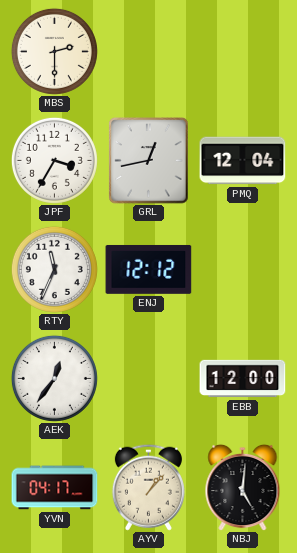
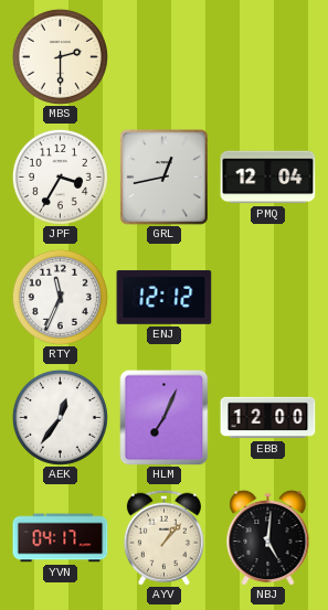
HLM: none -> 7:04 (165, 417)
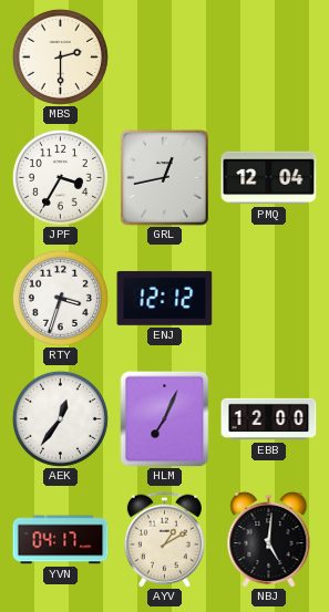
RTY: 11:34 -> 3:33 (60, 298)
AYV: 1:07 -> 1:10 (164, 539)
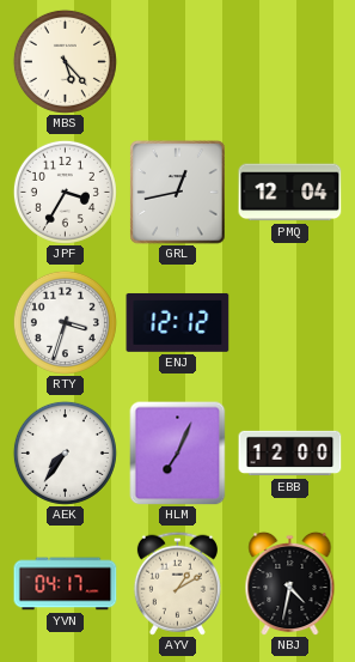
MBS: 2:30 -> 5:23 (65, 61)
AEK: 12:36 -> 7:36 (65, 453)
NBJ: 5:01 -> 4:32 (290, 583)
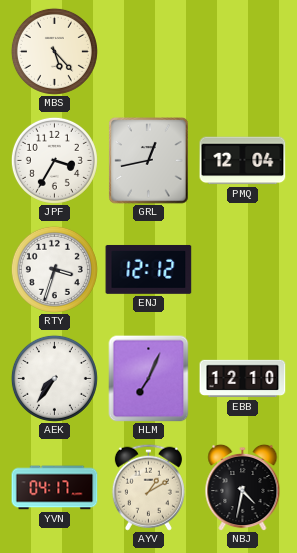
EBB: 12:00 -> 12:10 (243, 379)
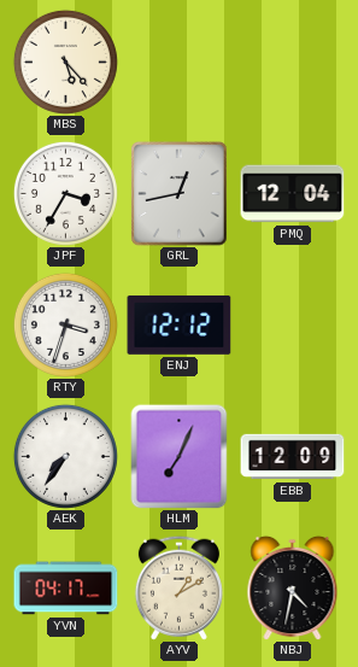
EBB: 12:10 -> 12:09 (293, 457)
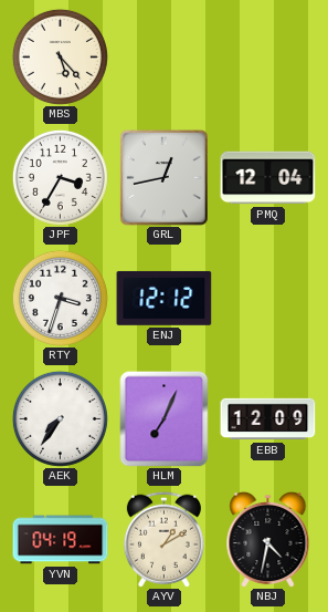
YVN: 04:17 -> 04:19 (61, 540)
